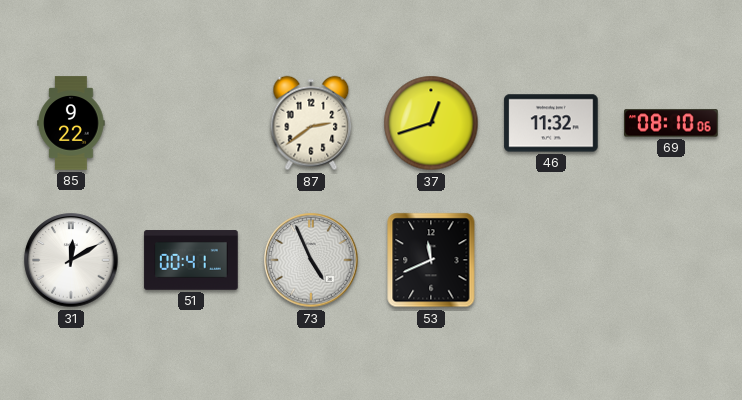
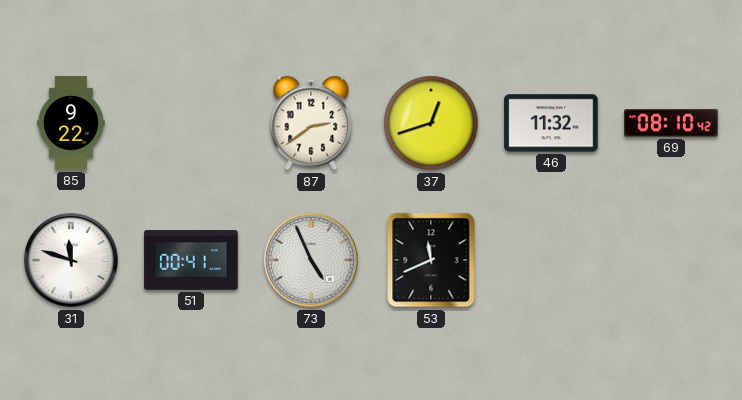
69: 08:10:06 -> 08:10:42 (671, 123)
31: 12:10 -> 11:48 (71, 260)
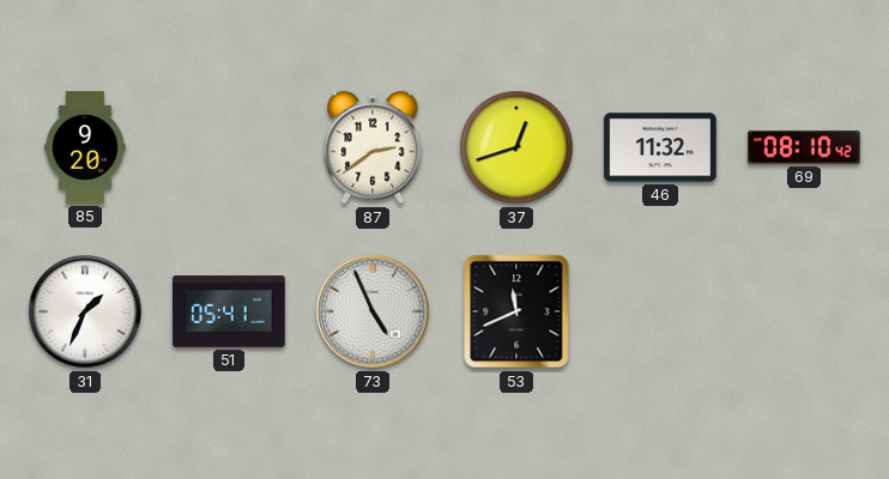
85: 9:22 -> 9:20 (85, 147)
31: 11:48 -> 1:34 (85, 311)
51: 00:41 -> 05:41 (229, 311)
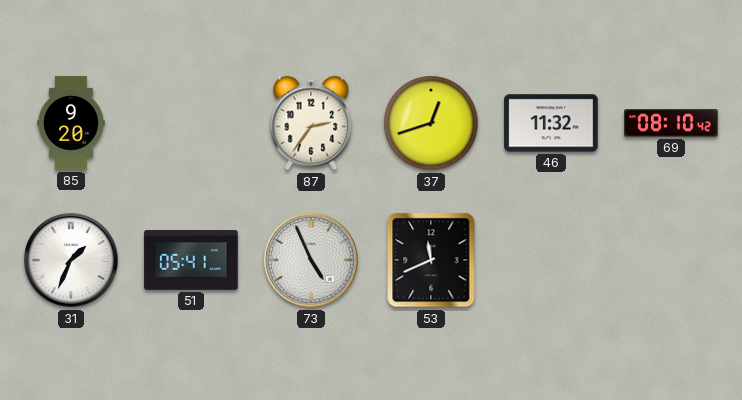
87: 2:39 -> 2:36 (311, 123)
